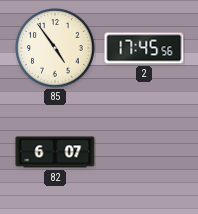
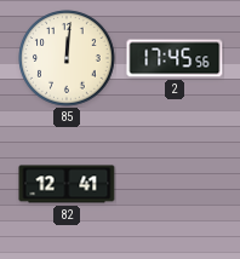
85: 4:54 -> 12:01 (67, 58)
82: 6:07 -> 12:41 (67, 184)
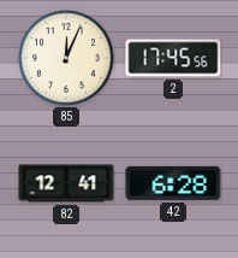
85: 12:01 -> 12:04 (66, 58)
42: none -> 6:28 (173, 183)
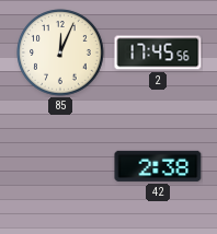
82: 12:41 -> none (66, 183)
42: 6:28 -> 2:38 (158, 166)
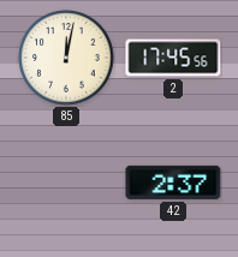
85: 12:04 -> 12:02 (66, 58)
42: 2:38 -> 2:37 (173, 183)
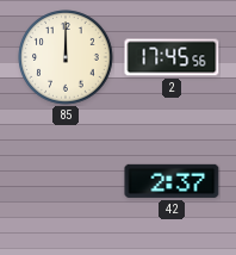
85: 12:02 -> 12:00 (66, 57)
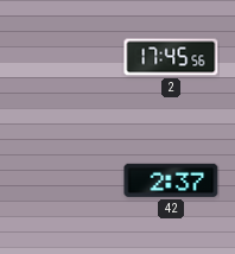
85: 12:00 -> none (66, 57)
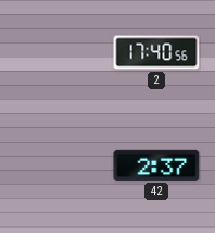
2: 17:45 -> 17:40 (156, 52)
